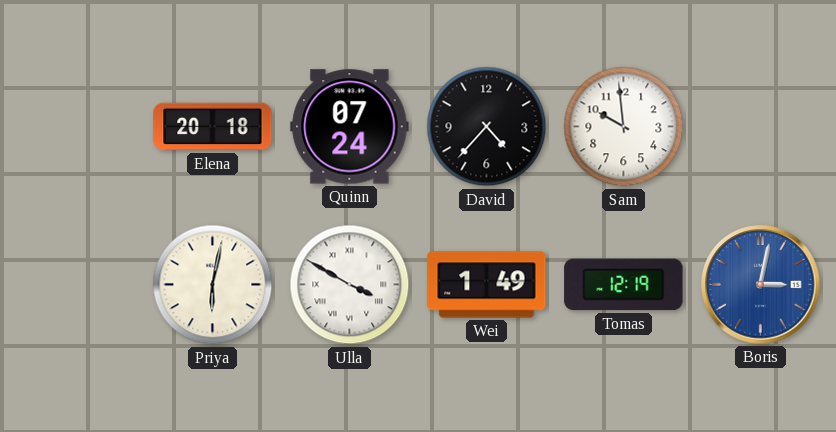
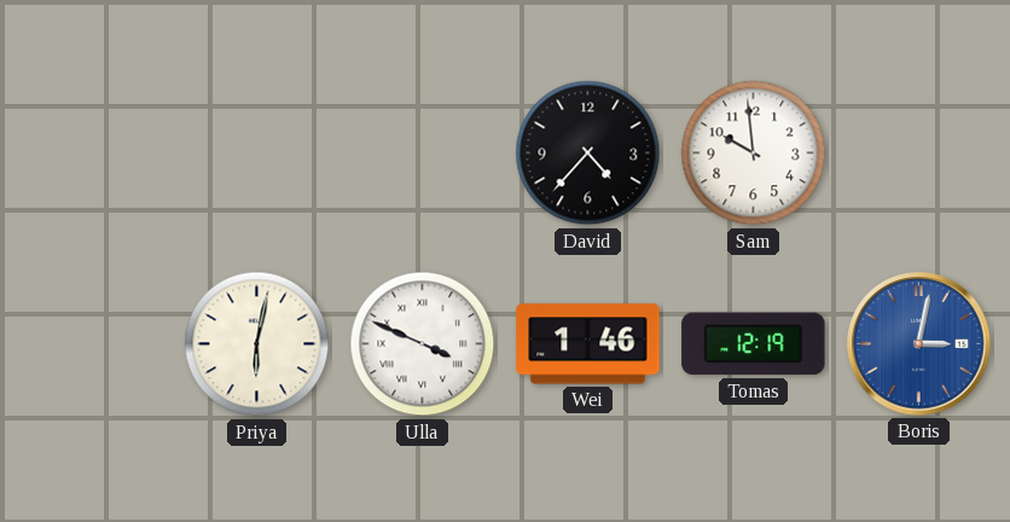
Elena: 20:18 -> none (213, 127)
Quinn: 07:24 -> none (350, 127)
Ulla: 3:50 -> 3:49 (423, 344)
Wei: 1:49 -> 1:46 (588, 344)
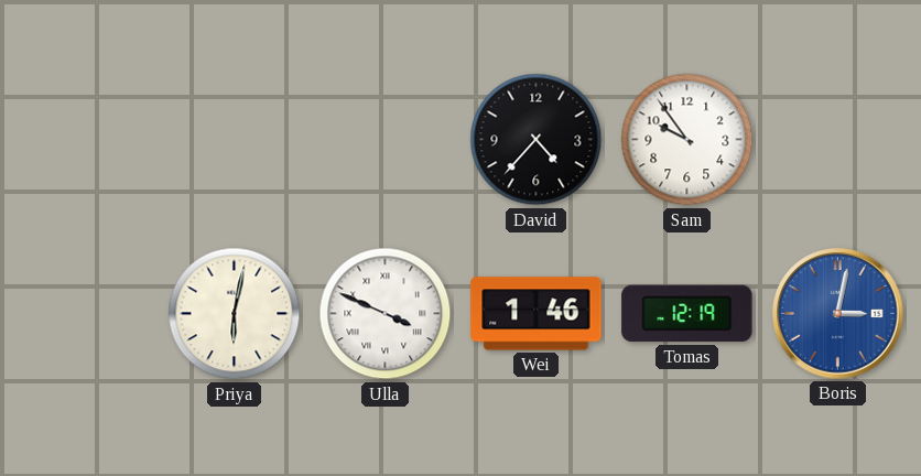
Sam: 9:59 -> 9:54 (687, 140)
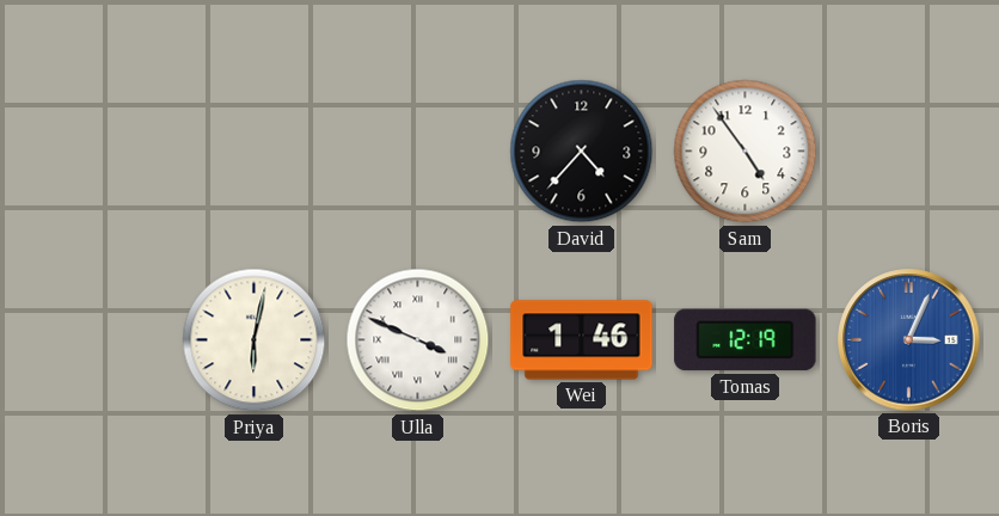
Sam: 9:54 -> 4:54 (746, 152)
Boris: 3:02 -> 3:04 (909, 340)
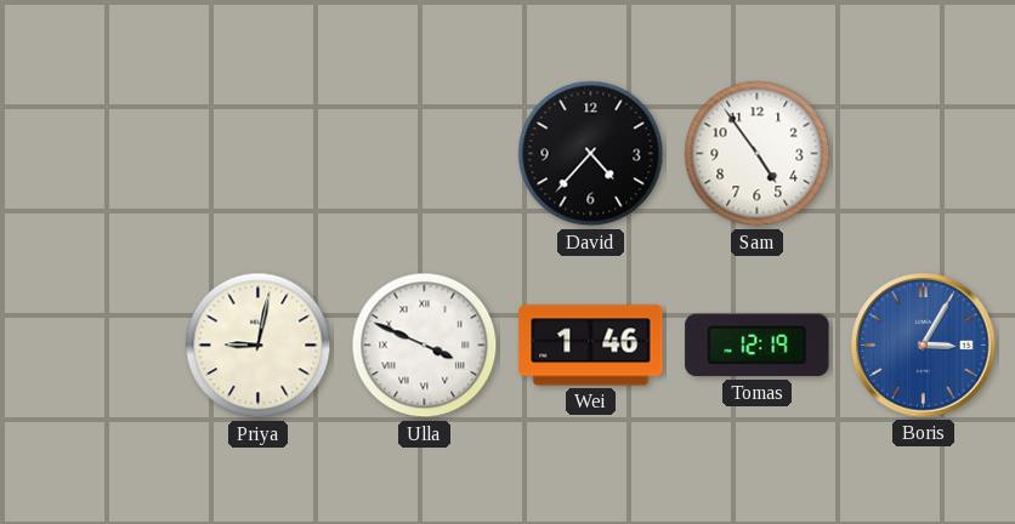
Priya: 6:02 -> 9:02 (259, 346)
Boris: 3:04 -> 3:05 (924, 346)
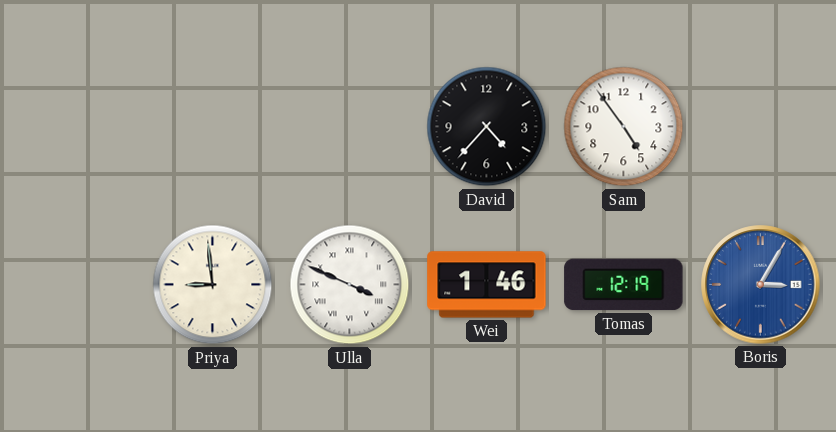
Priya: 9:02 -> 8:59 (213, 285)
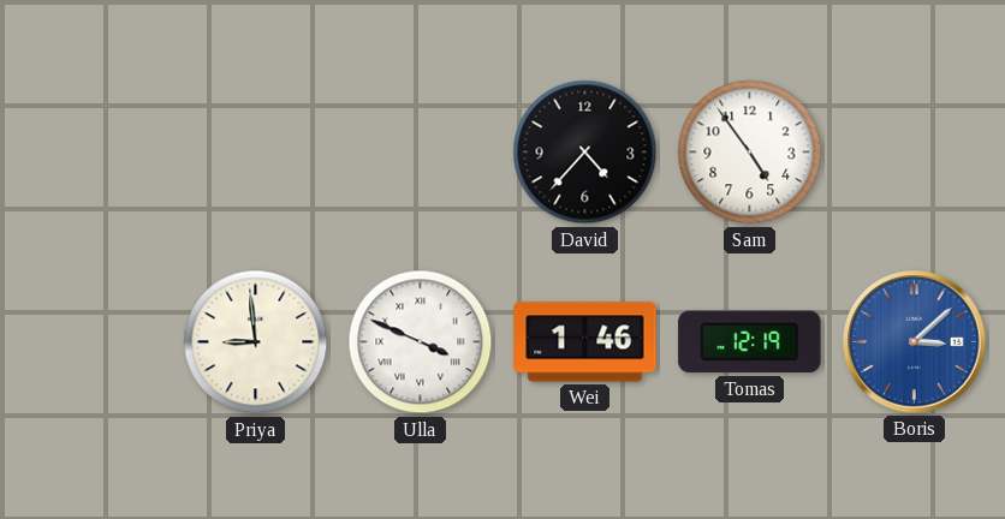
Boris: 3:05 -> 3:08 (915, 342)
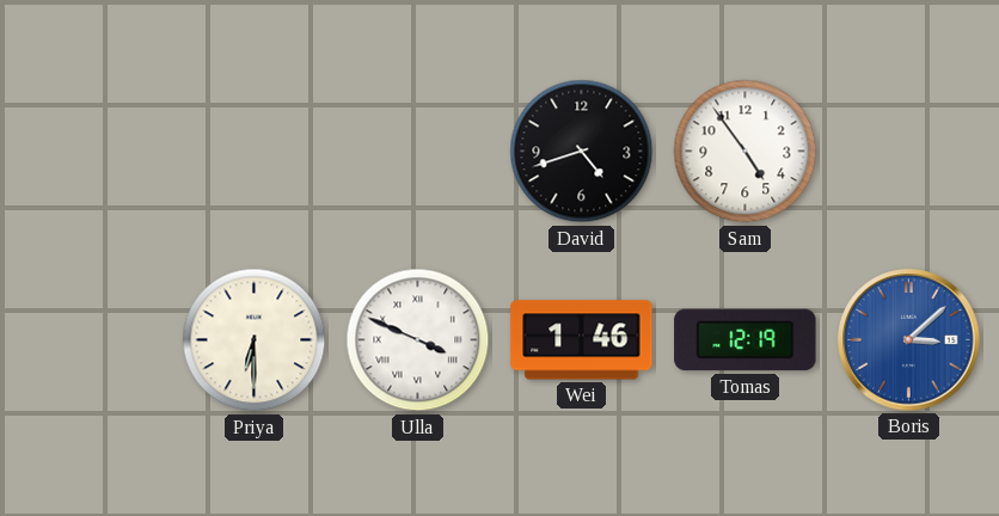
David: 4:37 -> 4:42 (582, 152)
Priya: 8:59 -> 6:30 (255, 340)
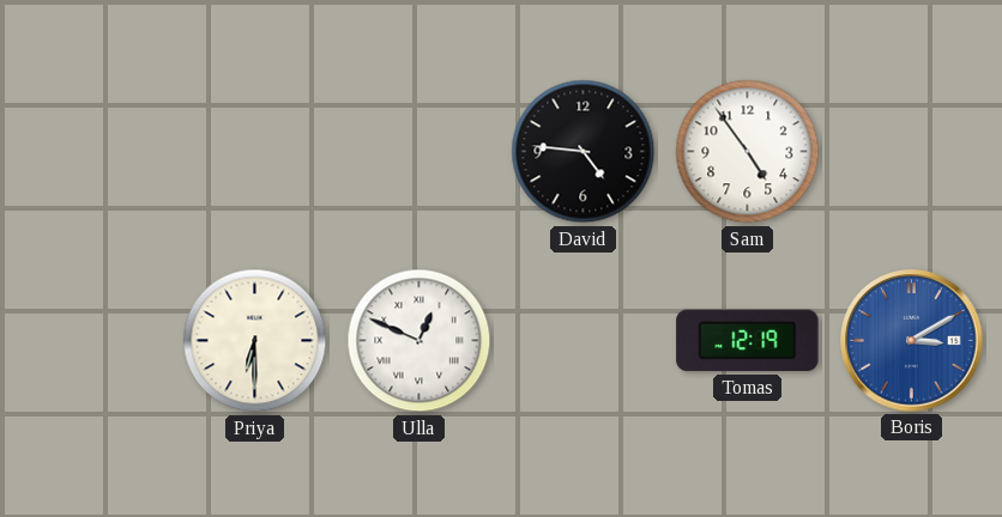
David: 4:42 -> 4:46 (584, 152)
Ulla: 3:49 -> 12:49 (419, 341)
Wei: 1:46 -> none (582, 340)
Boris: 3:08 -> 3:10 (912, 341)
